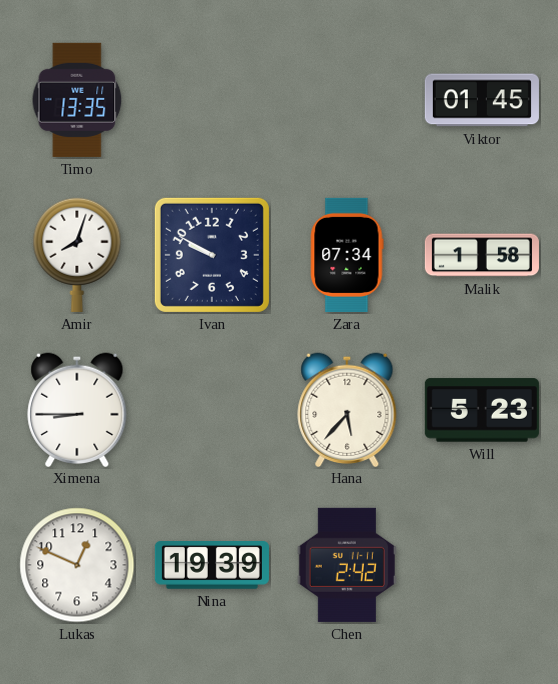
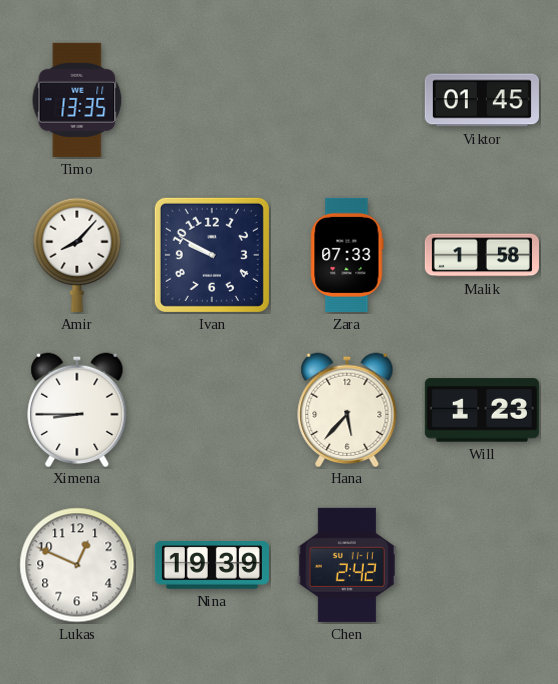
Amir: 8:03 -> 8:07 (77, 255)
Zara: 07:34 -> 07:33 (347, 255)
Will: 5:23 -> 1:23 (482, 410)
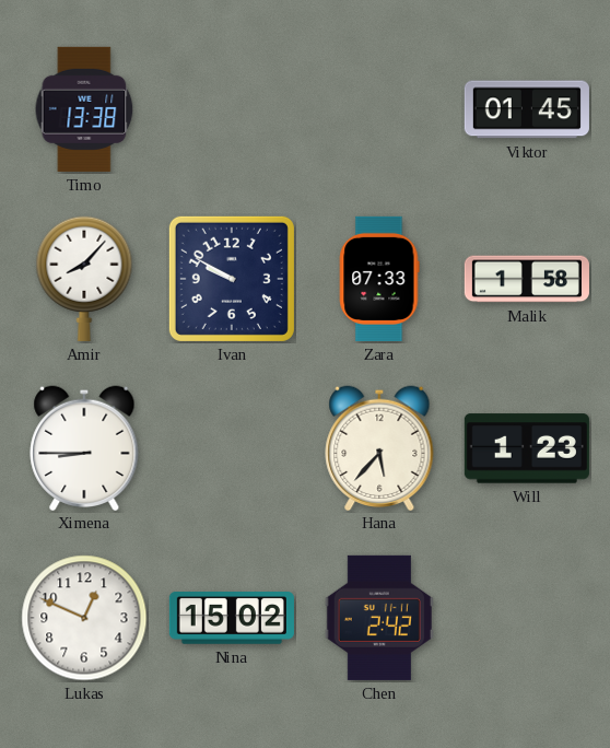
Timo: 13:35 -> 13:38 (84, 109)
Nina: 19:39 -> 15:02 (232, 619)
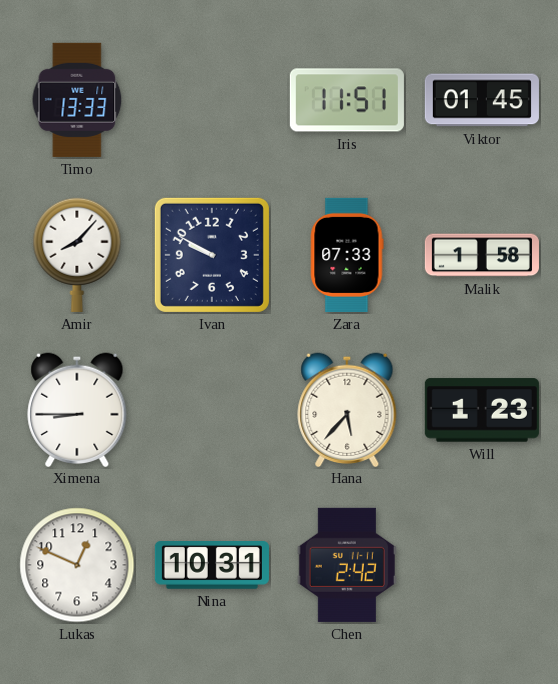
Timo: 13:38 -> 13:33 (77, 100)
Iris: none -> 11:51 (347, 100)
Nina: 15:02 -> 10:31 (212, 566)
